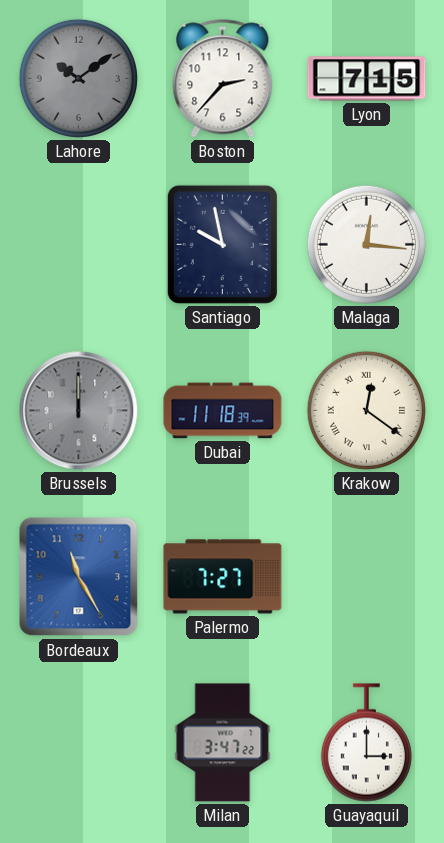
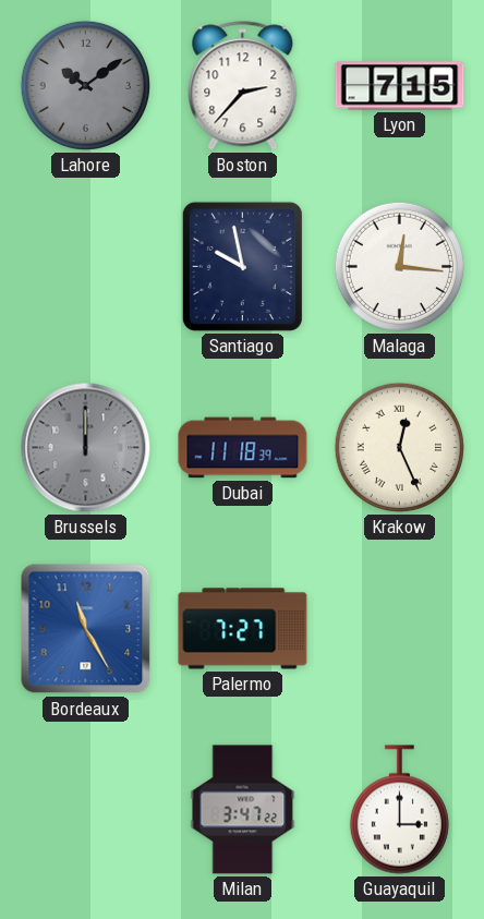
Krakow: 12:21 -> 12:26 (399, 447)
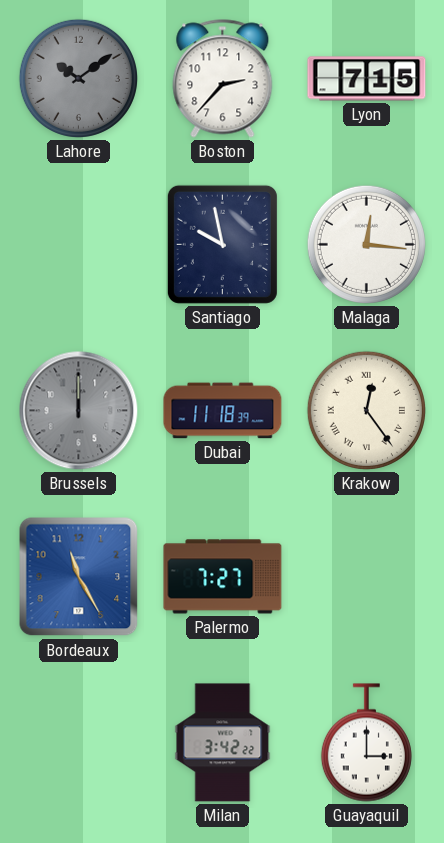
Krakow: 12:26 -> 12:24 (366, 410)
Milan: 3:47 -> 3:42 (223, 743)
